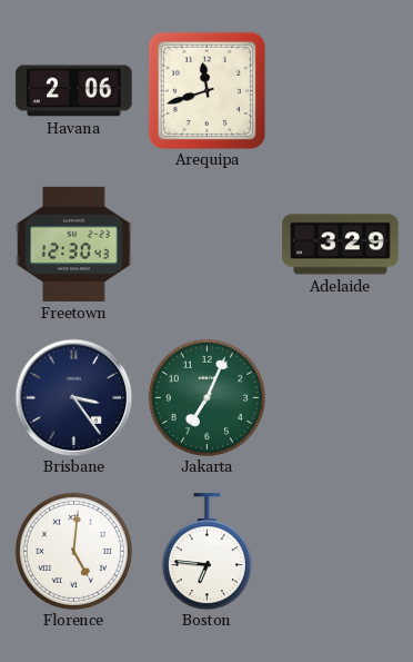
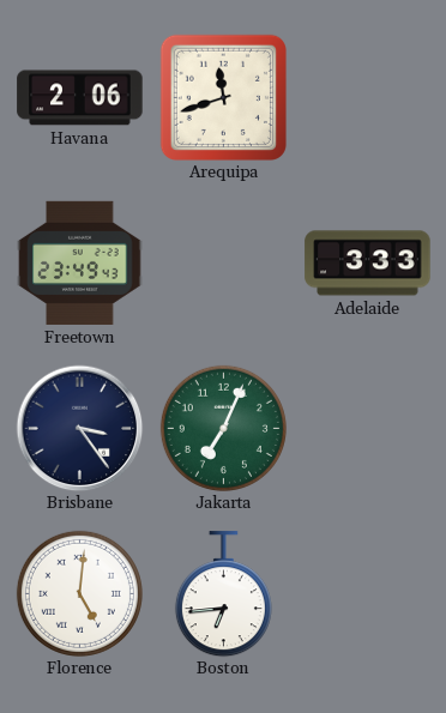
Freetown: 12:30 -> 23:49 (80, 262)
Adelaide: 3:29 -> 3:33 (368, 264)
Boston: 6:46 -> 6:44 (223, 594)
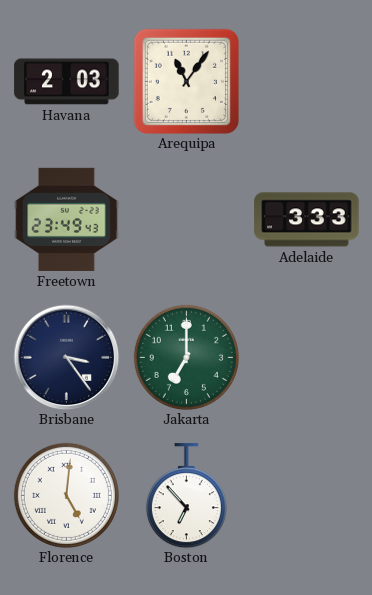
Havana: 2:06 -> 2:03 (67, 82)
Arequipa: 11:42 -> 11:06 (186, 81)
Jakarta: 7:04 -> 7:00 (186, 357)
Boston: 6:44 -> 6:53 (186, 496)
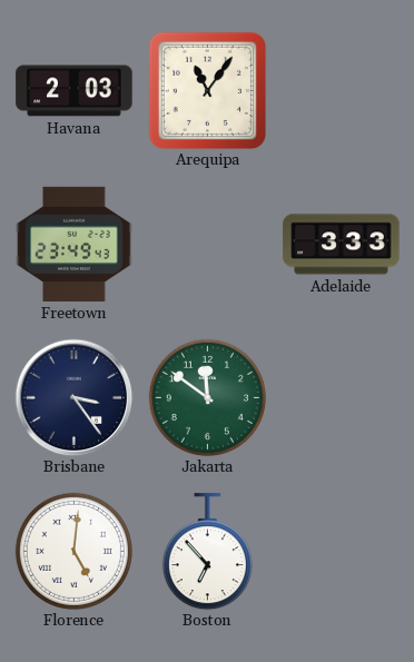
Jakarta: 7:00 -> 11:51 (207, 397)
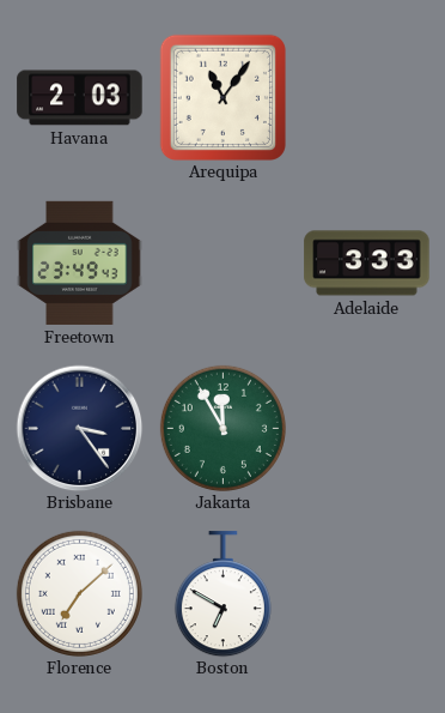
Jakarta: 11:51 -> 11:55 (222, 428)
Florence: 5:01 -> 7:08 (79, 593)
Boston: 6:53 -> 6:50 (222, 594)
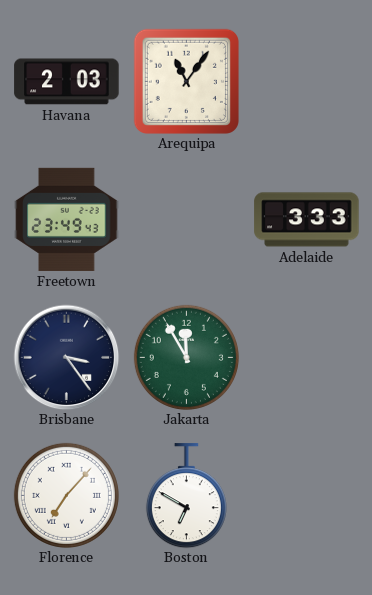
Florence: 7:08 -> 7:07 (66, 495)
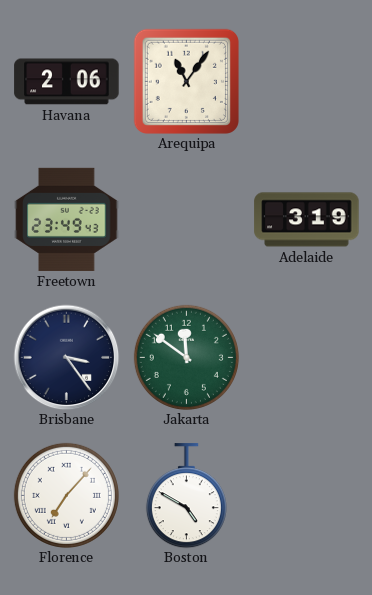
Havana: 2:03 -> 2:06 (67, 82)
Adelaide: 3:33 -> 3:19 (307, 220)
Jakarta: 11:55 -> 11:51 (186, 357)
Boston: 6:50 -> 4:50 (186, 496)
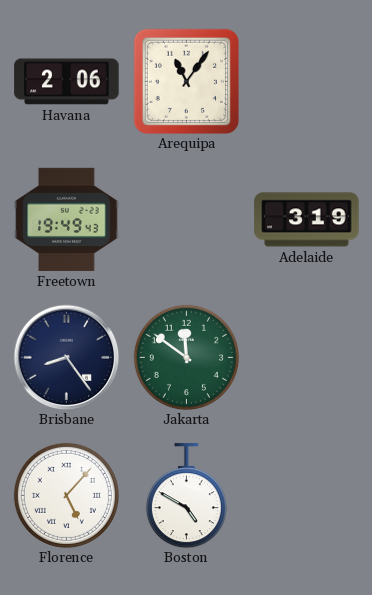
Freetown: 23:49 -> 19:49 (67, 219)
Brisbane: 3:24 -> 8:24 (66, 357)
Florence: 7:07 -> 5:07 (66, 495)
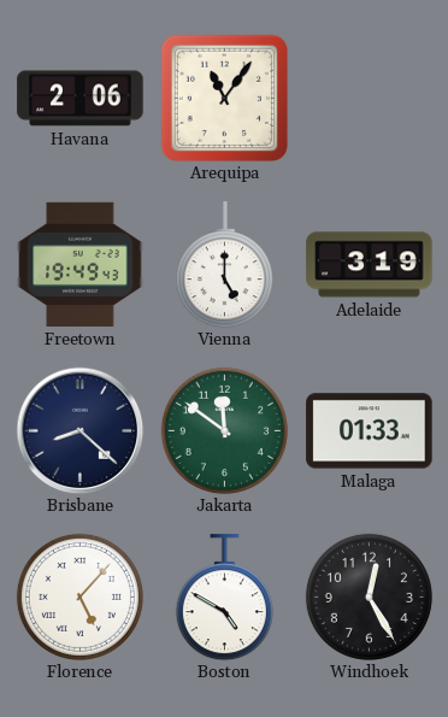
Vienna: none -> 5:00 (224, 265)
Brisbane: 8:24 -> 8:22 (79, 430)
Malaga: none -> 01:33 (370, 431)
Windhoek: none -> 12:25 (369, 596)
